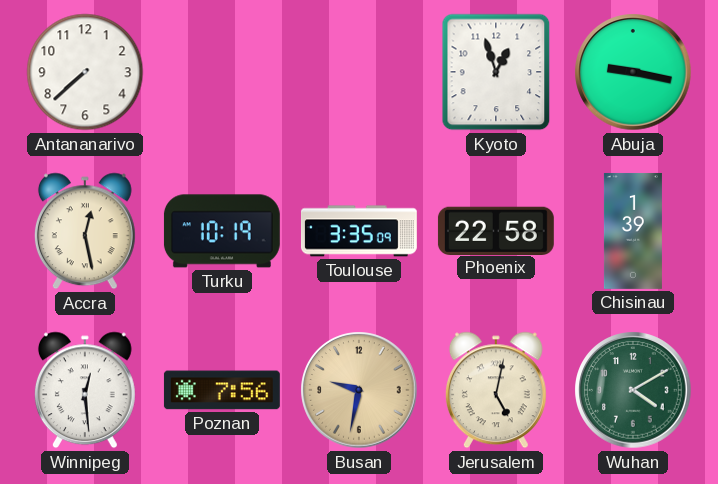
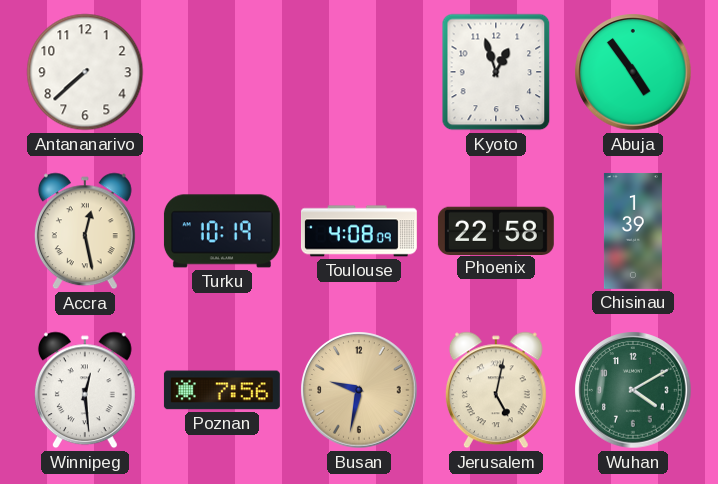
Abuja: 9:17 -> 4:54 (633, 72)
Toulouse: 3:35 -> 4:08 (359, 231)
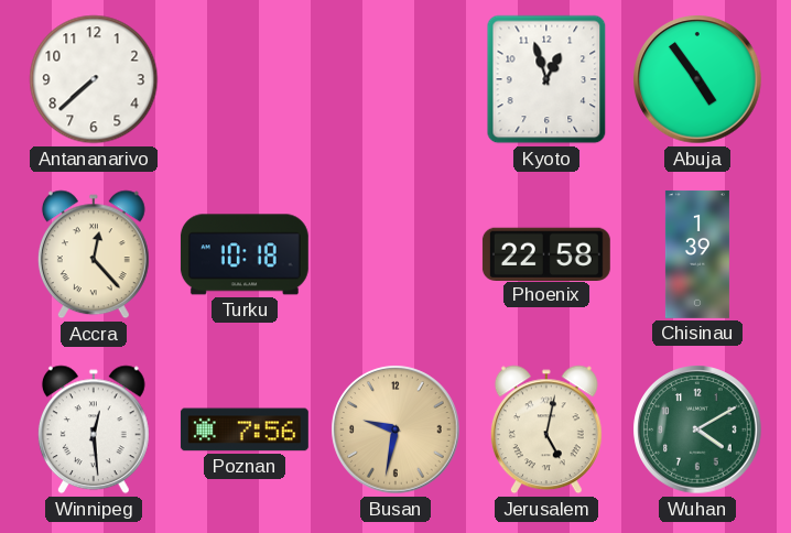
Accra: 12:28 -> 12:23 (94, 254)
Turku: 10:19 -> 10:18 (245, 254)
Toulouse: 4:08 -> none (359, 231)
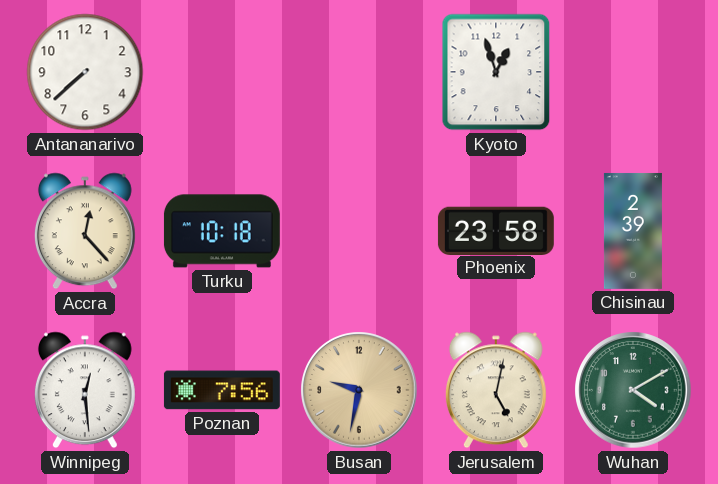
Abuja: 4:54 -> none (697, 79)
Phoenix: 22:58 -> 23:58 (496, 230)
Chisinau: 1:39 -> 2:39 (633, 231)
